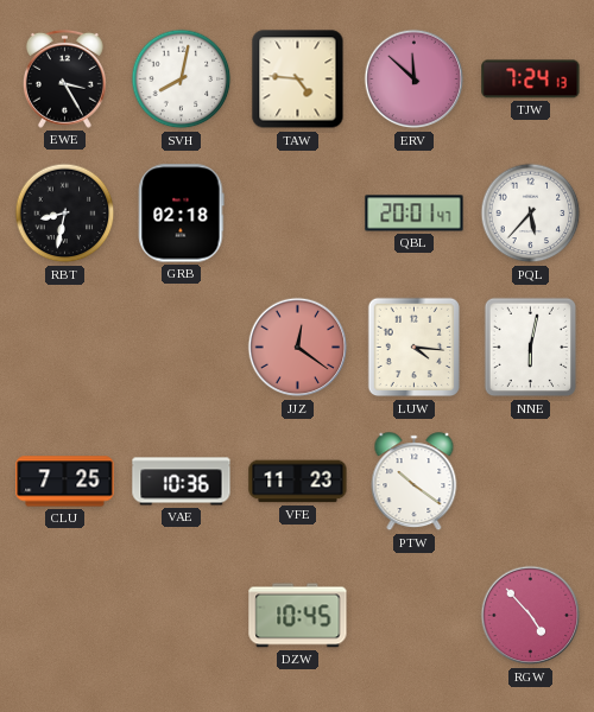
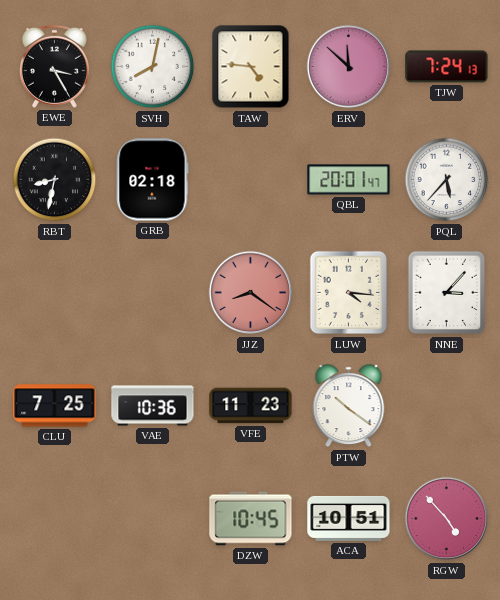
JJZ: 12:21 -> 8:21 (251, 293)
NNE: 6:02 -> 3:07 (447, 293)
ACA: none -> 10:51 (349, 518)
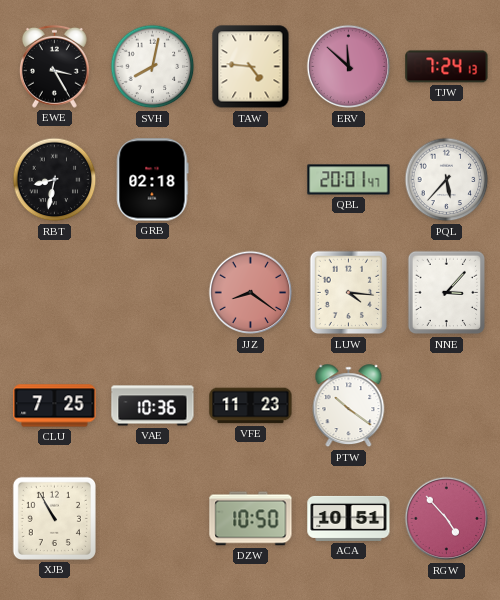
XJB: none -> 10:55 (54, 518)
DZW: 10:45 -> 10:50 (251, 519)
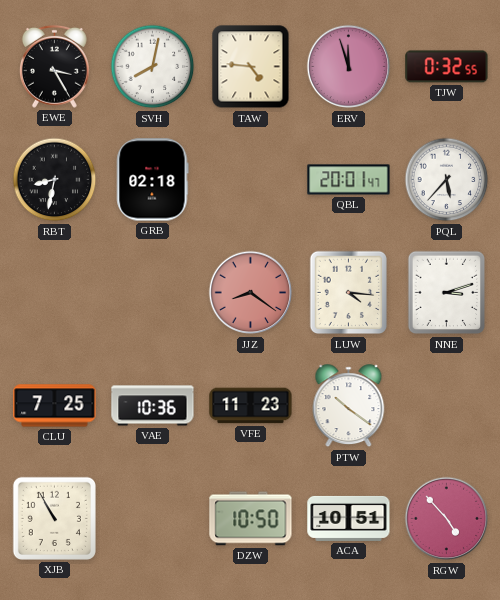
ERV: 11:52 -> 11:57 (349, 67)
TJW: 7:24 -> 0:32 (447, 67)
NNE: 3:07 -> 3:12 (447, 293)
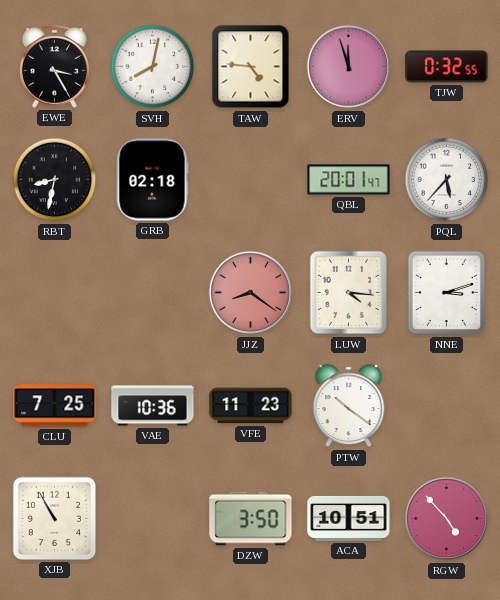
DZW: 10:50 -> 3:50 (251, 519)
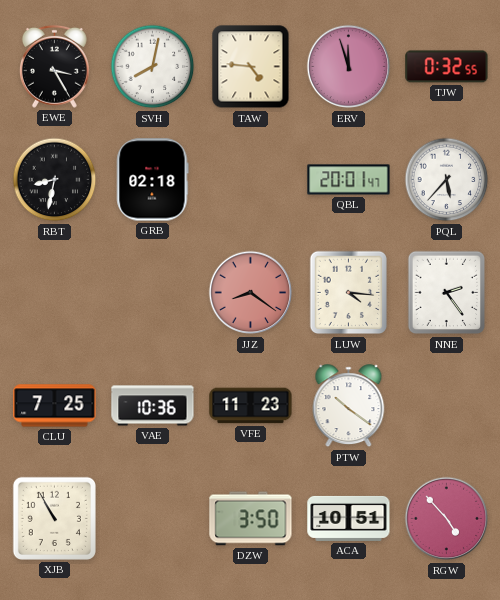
NNE: 3:12 -> 2:24 (447, 293)
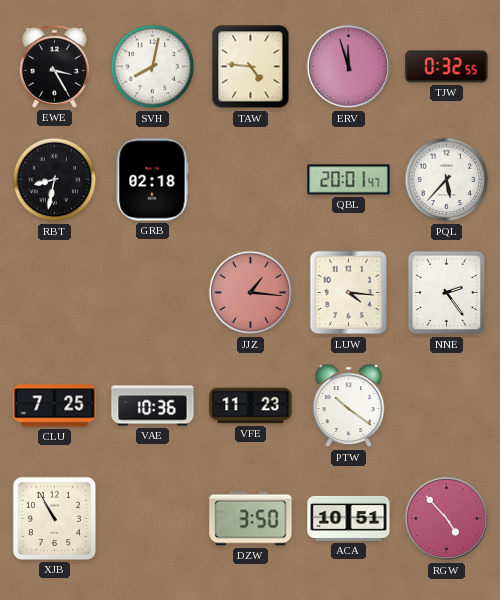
JJZ: 8:21 -> 1:16 (251, 293)
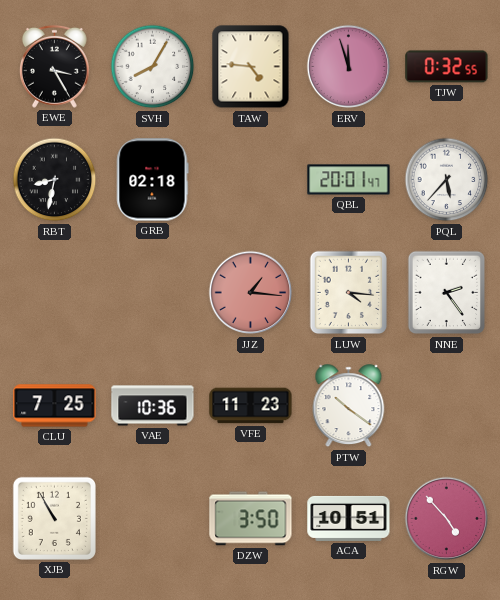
SVH: 8:02 -> 8:05 (153, 67)
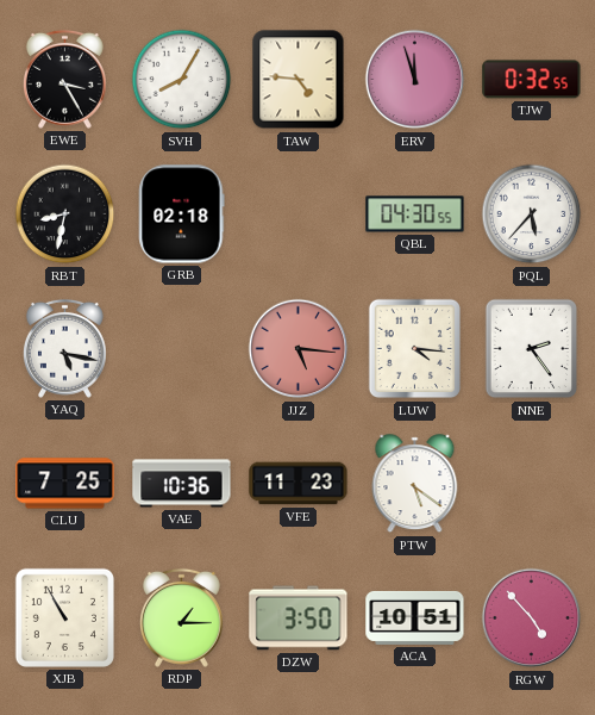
QBL: 20:01 -> 04:30 (415, 214)
YAQ: none -> 5:17 (64, 348)
JJZ: 1:16 -> 5:16 (299, 349)
PTW: 10:21 -> 5:21 (415, 484)
RDP: none -> 1:15 (181, 617)
